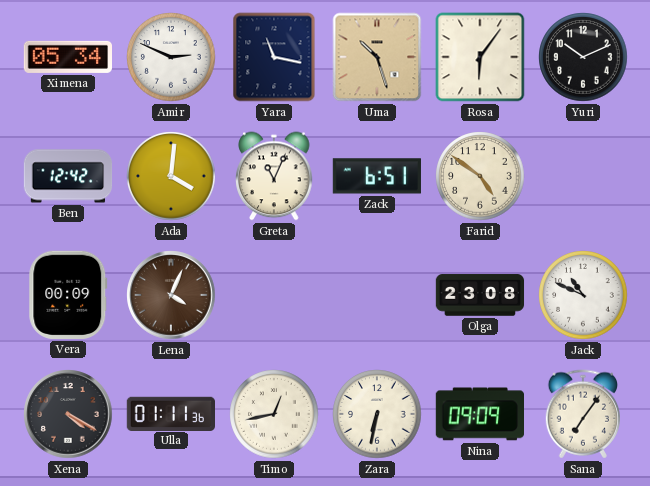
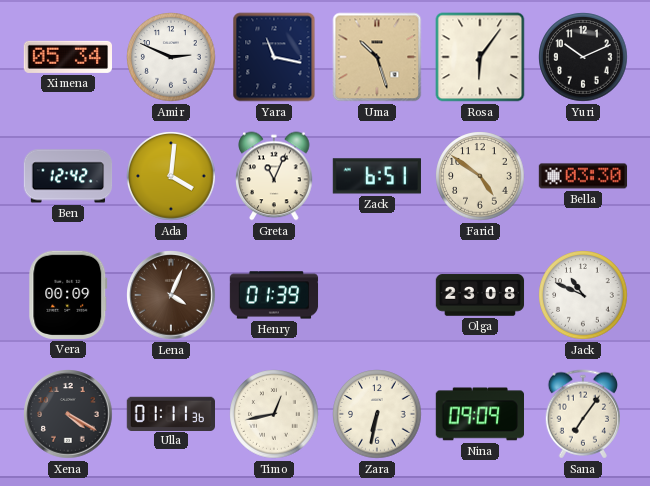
Bella: none -> 03:30 (583, 176)
Henry: none -> 01:39 (274, 295)
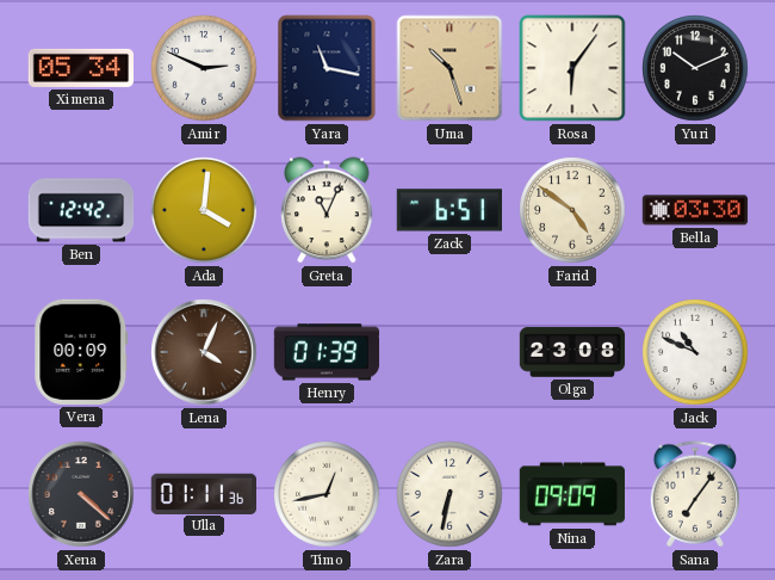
Xena: 4:20 -> 4:22 (81, 494)
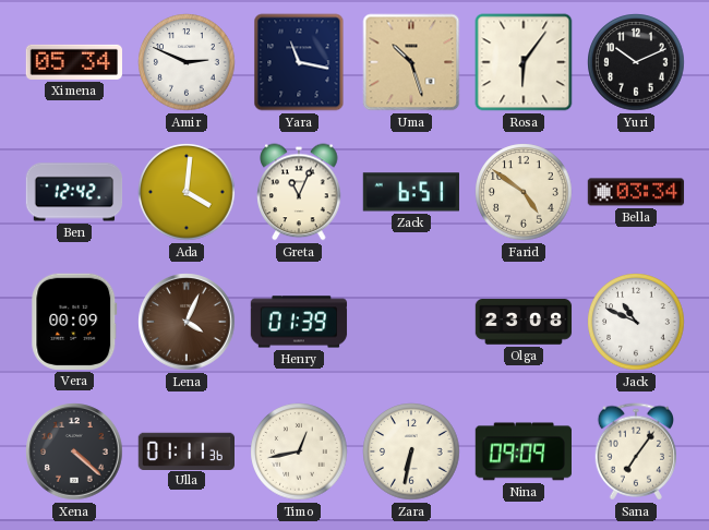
Bella: 03:30 -> 03:34 (636, 192)
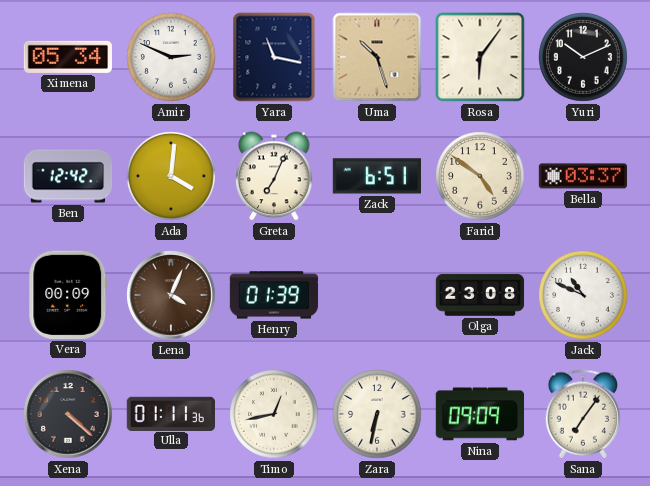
Greta: 11:04 -> 7:04 (274, 176)
Bella: 03:34 -> 03:37 (583, 176)
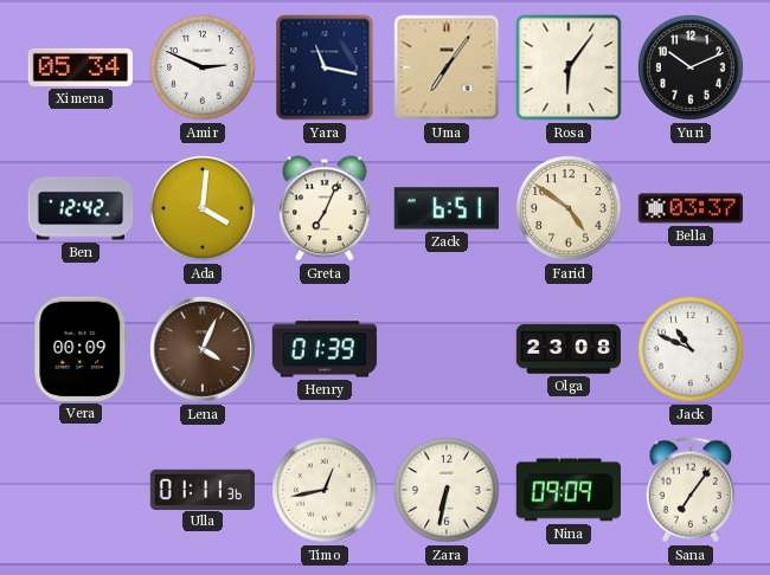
Uma: 10:27 -> 7:06 (447, 67)
Xena: 4:22 -> none (68, 414)
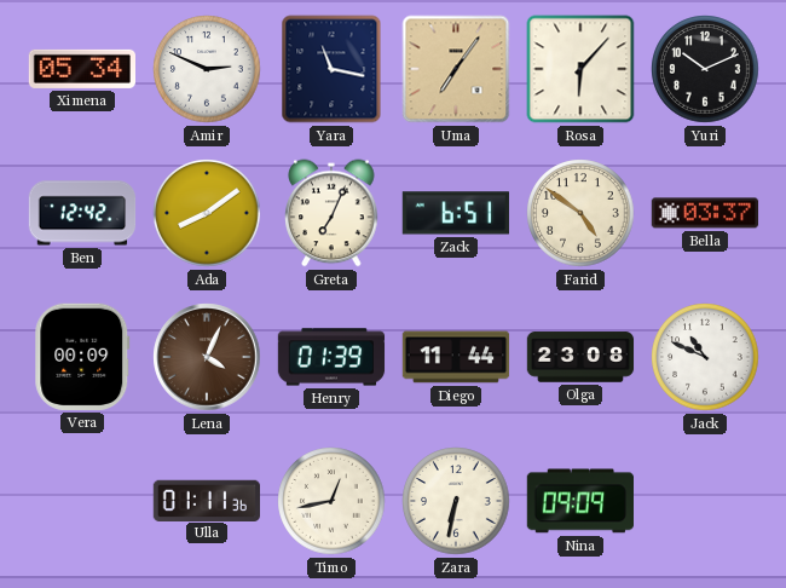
Rosa: 6:06 -> 6:07 (580, 69)
Ada: 4:01 -> 8:09 (207, 213)
Diego: none -> 11:44 (456, 357)
Sana: 7:06 -> none (689, 490)
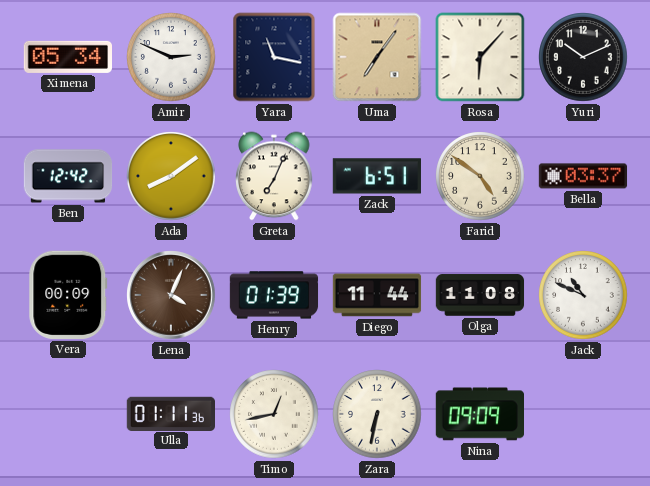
Olga: 23:08 -> 11:08 (480, 295)
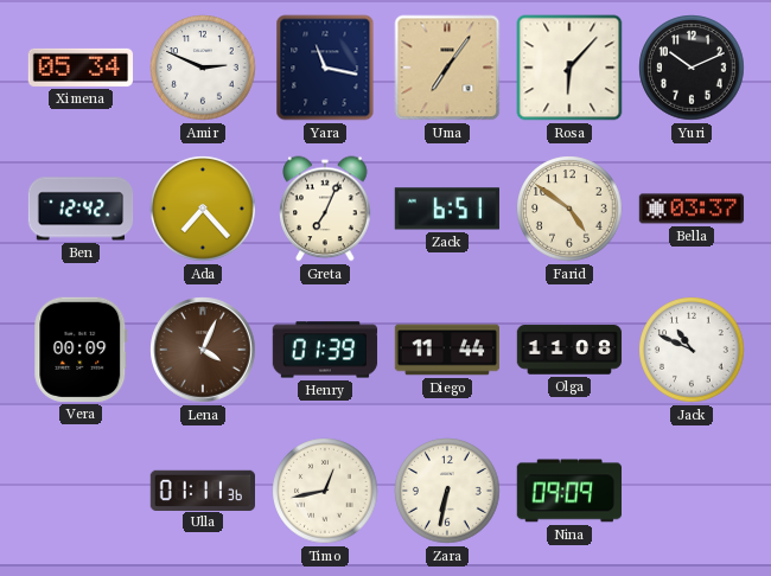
Ada: 8:09 -> 7:23 (203, 209)
